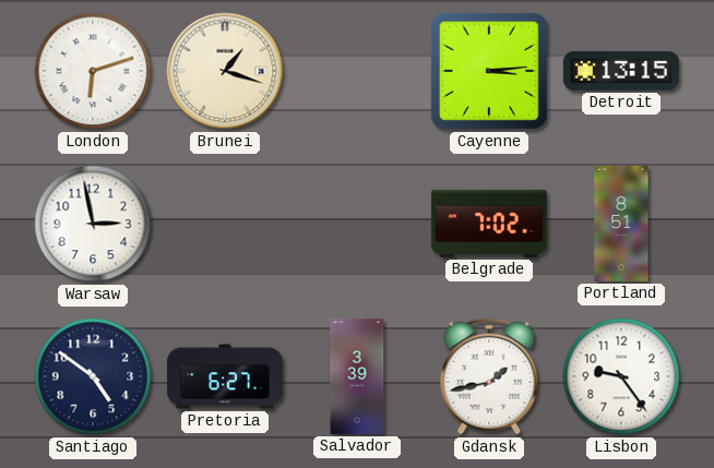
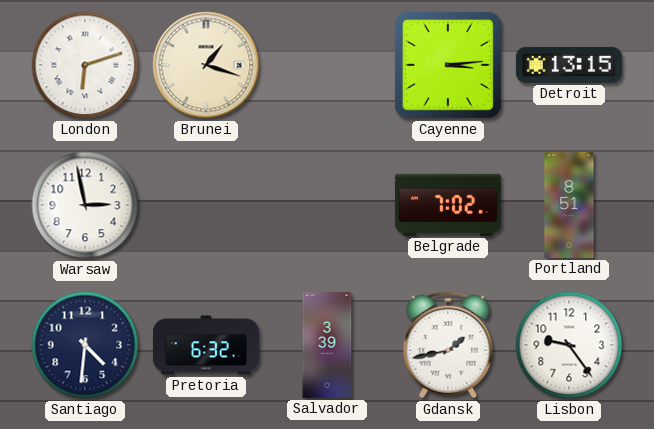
Santiago: 4:51 -> 4:31 (85, 345)
Pretoria: 6:27 -> 6:32 (206, 345)
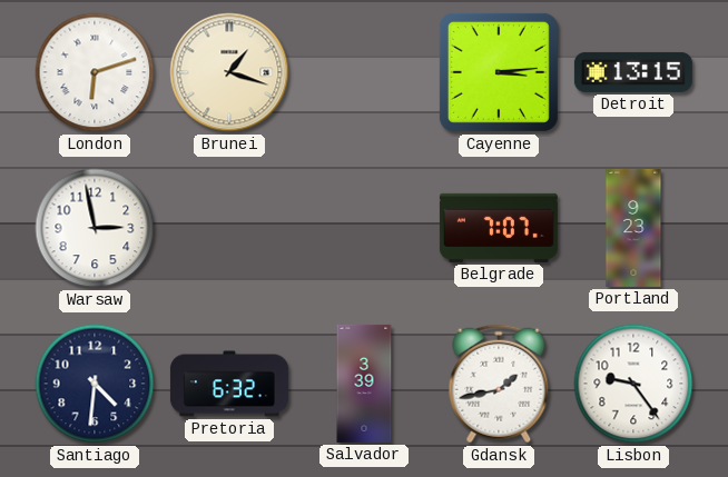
Belgrade: 7:02 -> 7:07 (499, 228)
Portland: 8:51 -> 9:23 (633, 228)
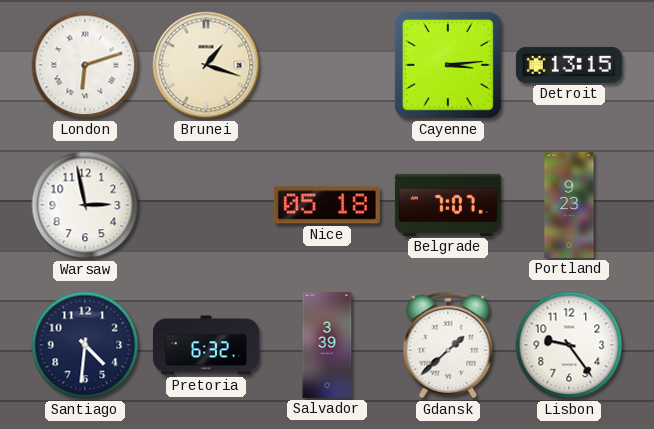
Nice: none -> 05:18 (327, 205)
Gdansk: 1:43 -> 1:38 (448, 345)
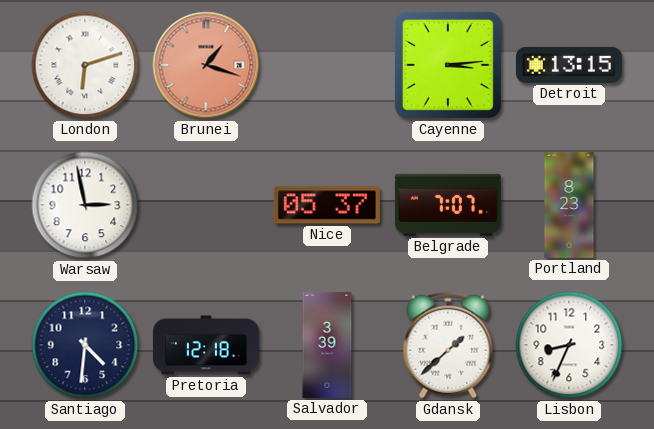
Brunei dial: cream -> salmon (206, 65)
Nice: 05:18 -> 05:37 (327, 205)
Portland: 9:23 -> 8:23 (569, 205)
Pretoria: 6:32 -> 12:18 (206, 345)
Lisbon: 9:24 -> 8:34 (569, 345)
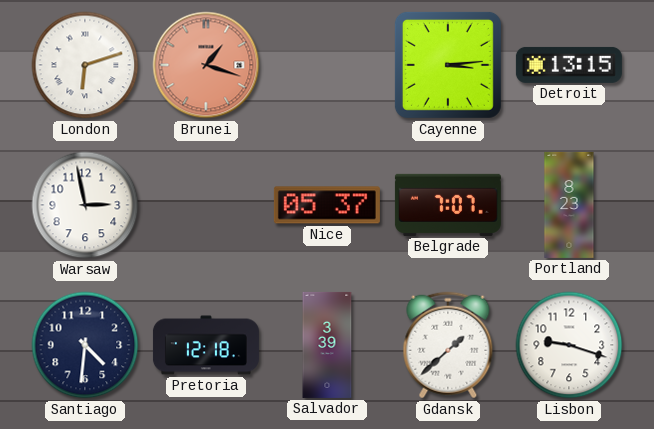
Lisbon: 8:34 -> 9:18 (569, 345)
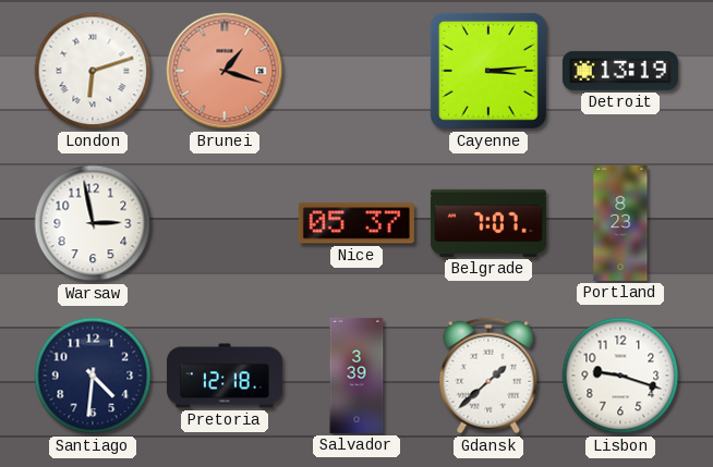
Detroit: 13:15 -> 13:19 (620, 71)
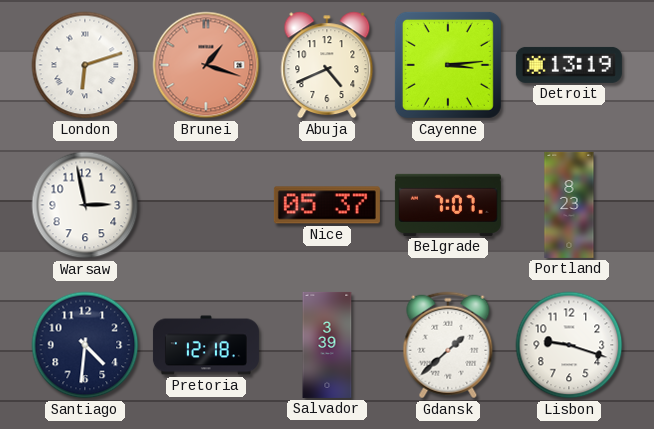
Abuja: none -> 4:41 (327, 65)
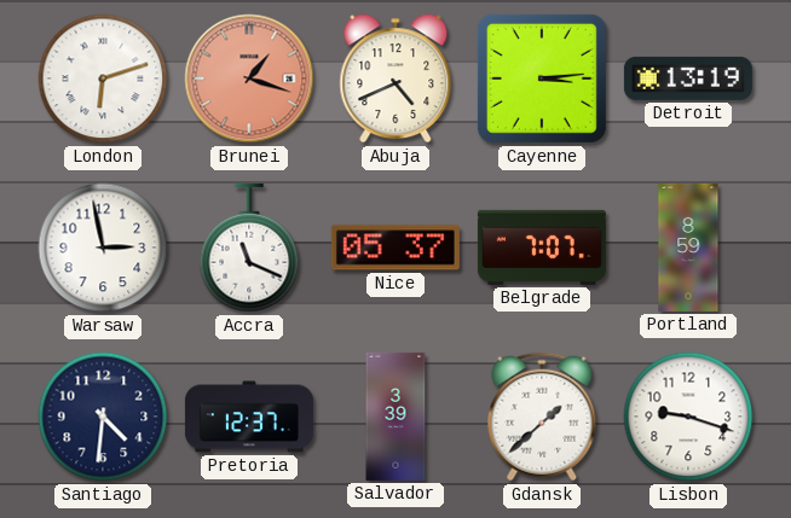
Accra: none -> 11:19 (249, 248)
Portland: 8:23 -> 8:59 (688, 248)
Pretoria: 12:18 -> 12:37 (249, 417)
